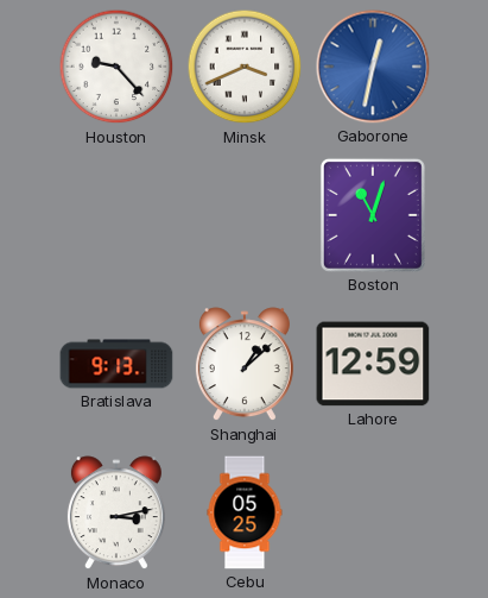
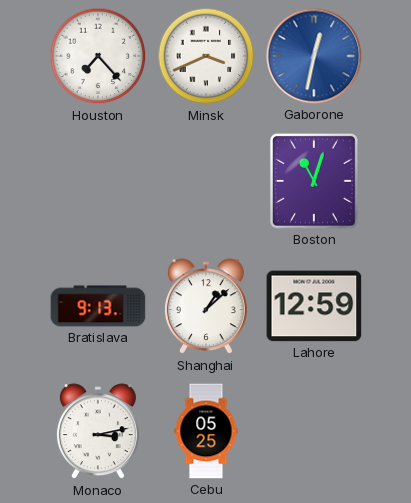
Houston: 9:23 -> 7:23 (98, 56)
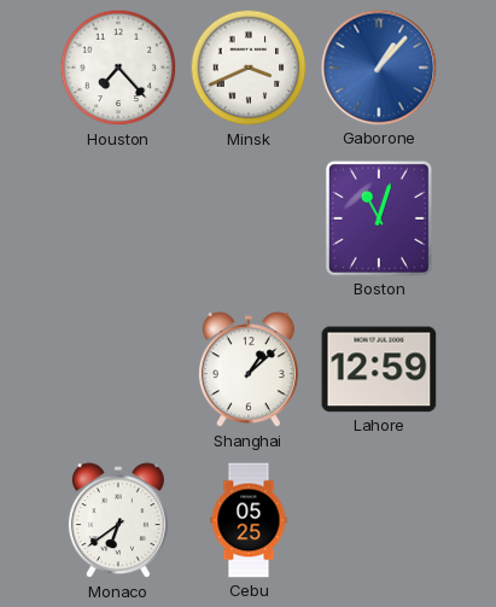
Gaborone: 12:32 -> 1:07 (379, 68)
Bratislava: 9:13 -> none (98, 306)
Monaco: 3:13 -> 6:39 (118, 521)
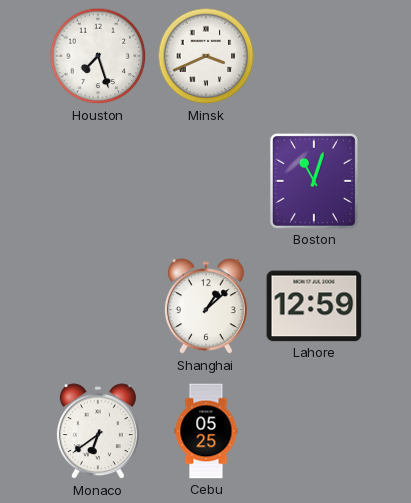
Houston: 7:23 -> 7:27 (98, 56)
Gaborone: 1:07 -> none (379, 68)
